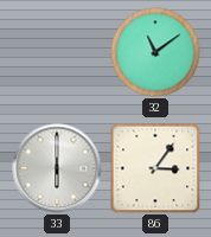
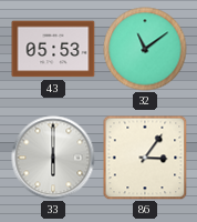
43: none -> 05:53 (53, 49)
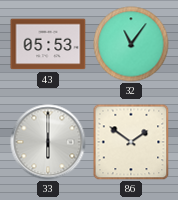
32: 11:09 -> 11:06 (131, 44)
86: 3:06 -> 1:51 (131, 142)
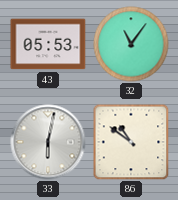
33: 6:00 -> 6:02 (48, 142)
86: 1:51 -> 10:51 (131, 142)
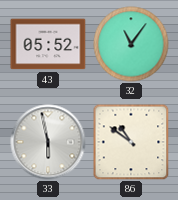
43: 05:53 -> 05:52 (48, 44)
33: 6:02 -> 5:58 (48, 142)
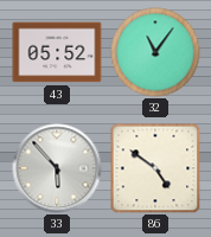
33: 5:58 -> 5:53 (57, 168)
86: 10:51 -> 4:51 (155, 168)
